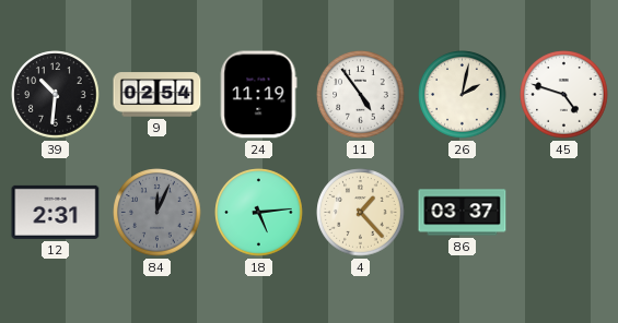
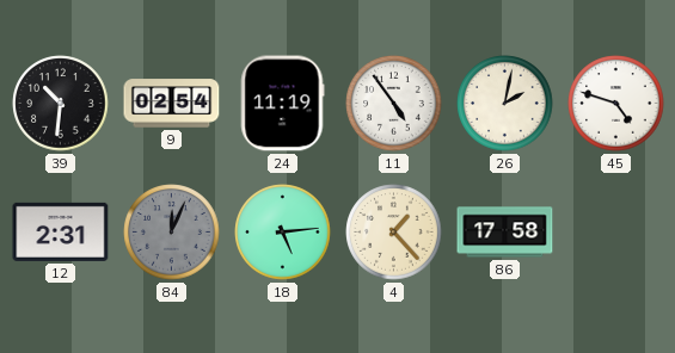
86: 03:37 -> 17:58 (505, 233)
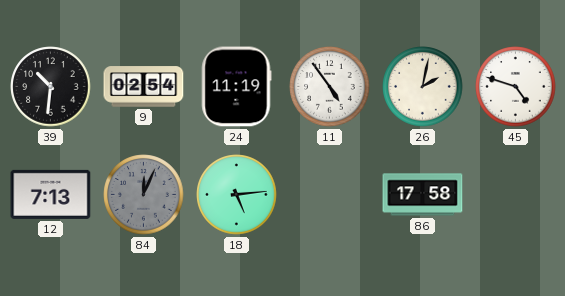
12: 2:31 -> 7:13 (51, 194)
4: 1:23 -> none (394, 233)
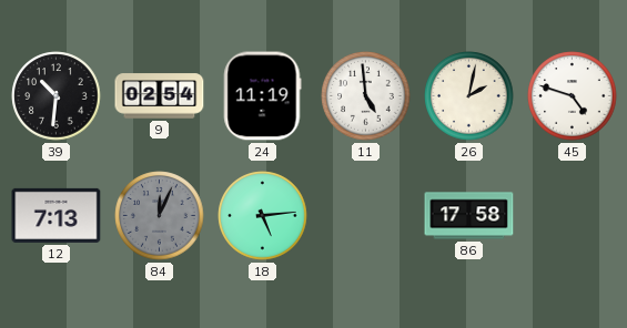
11: 4:54 -> 4:59 (366, 96)
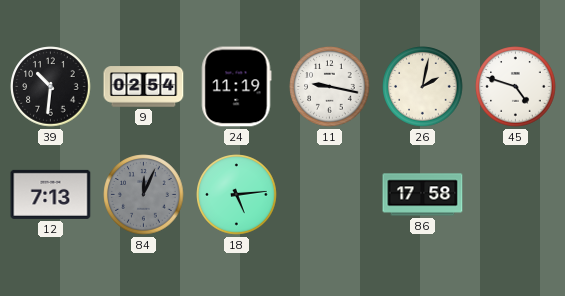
11: 4:59 -> 9:17 (330, 87)
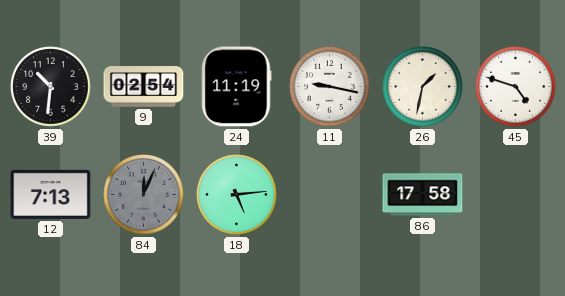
26: 2:02 -> 1:32 (423, 87)
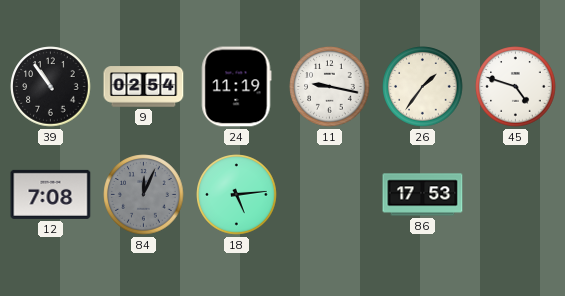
39: 10:31 -> 10:54 (51, 87)
26: 1:32 -> 1:36 (423, 87)
12: 7:13 -> 7:08 (51, 194)
86: 17:58 -> 17:53 (423, 195)
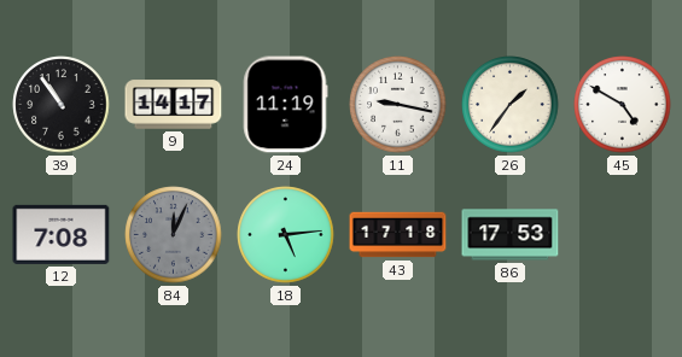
9: 02:54 -> 14:17 (174, 105)
45: 4:48 -> 4:50 (623, 105)
43: none -> 17:18 (398, 235)
